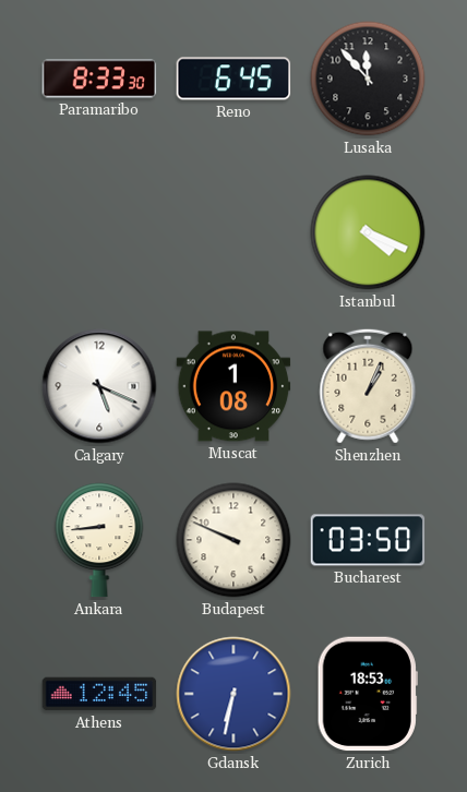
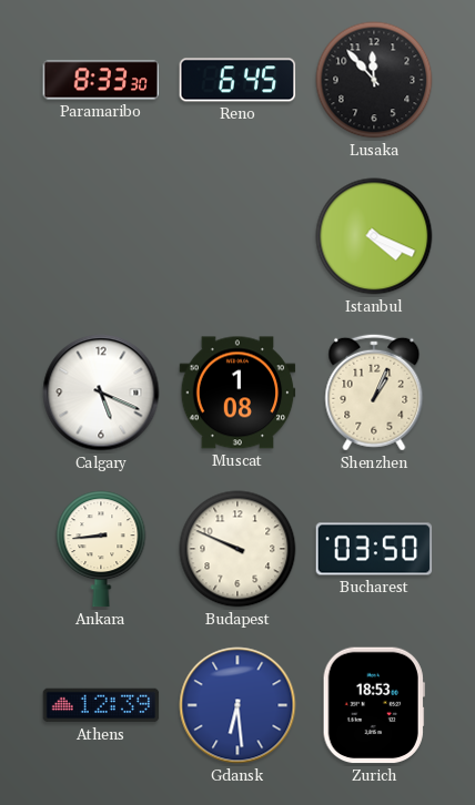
Athens: 12:45 -> 12:39 (101, 705)
Gdansk: 6:32 -> 6:29 (238, 705)
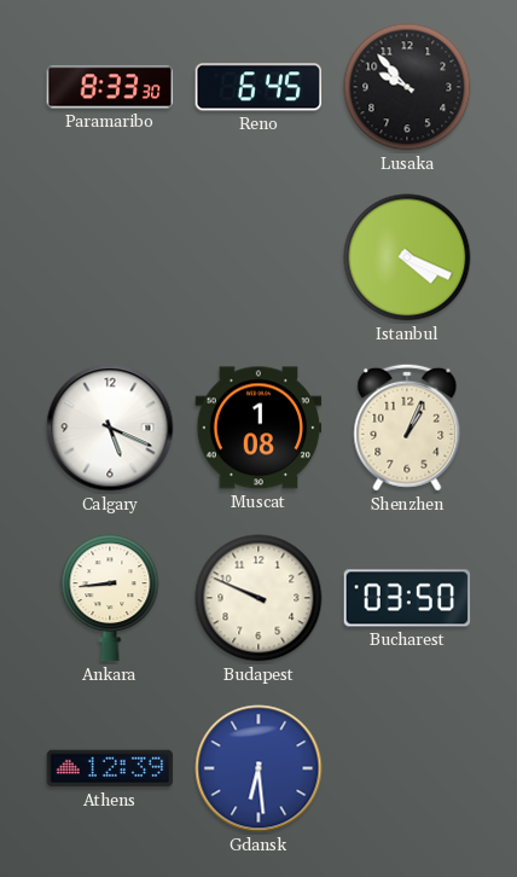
Lusaka: 11:53 -> 9:53 (407, 87)
Zurich: 18:53 -> none (374, 705)
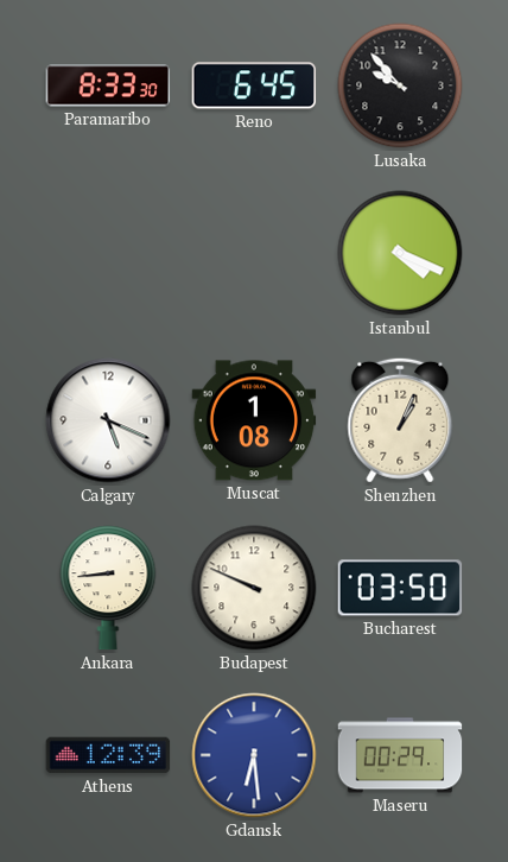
Maseru: none -> 00:29 (400, 755)
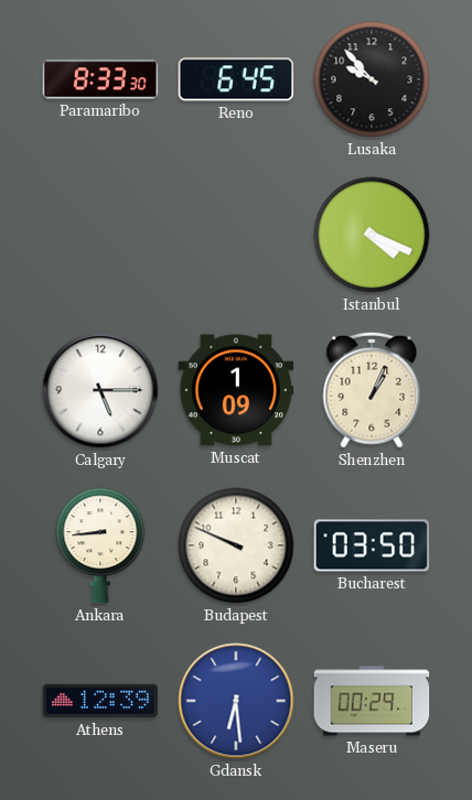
Calgary: 5:19 -> 5:15 (100, 390)
Muscat: 1:08 -> 1:09 (236, 390)
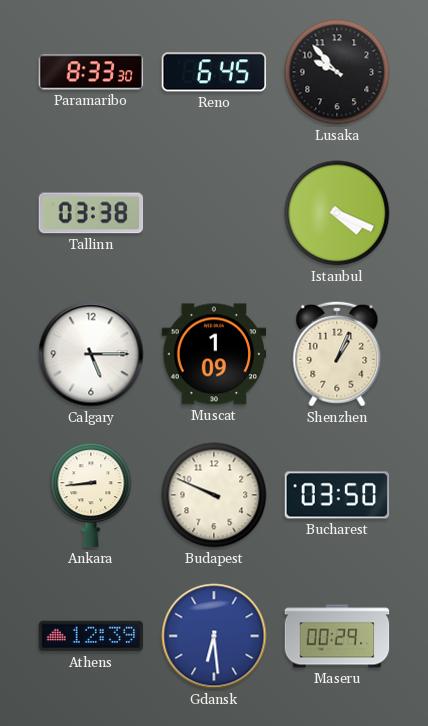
Tallinn: none -> 03:38 (91, 213)
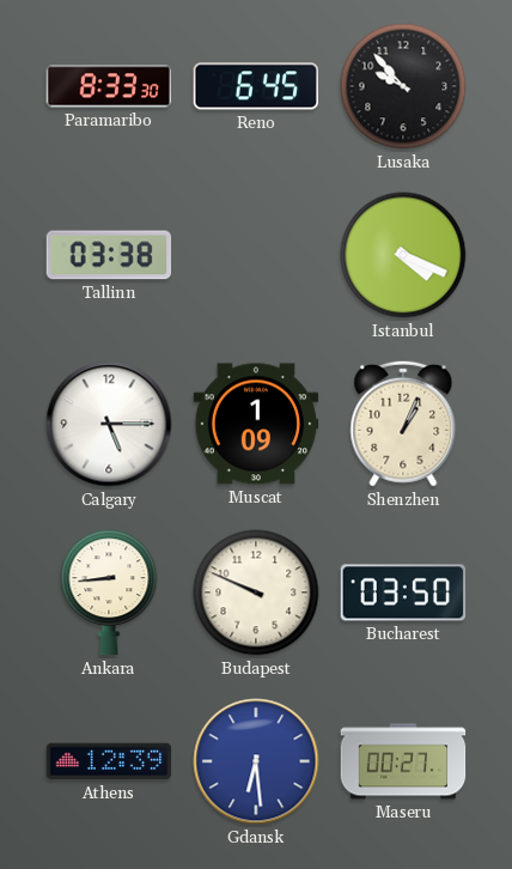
Maseru: 00:29 -> 00:27 (403, 761)
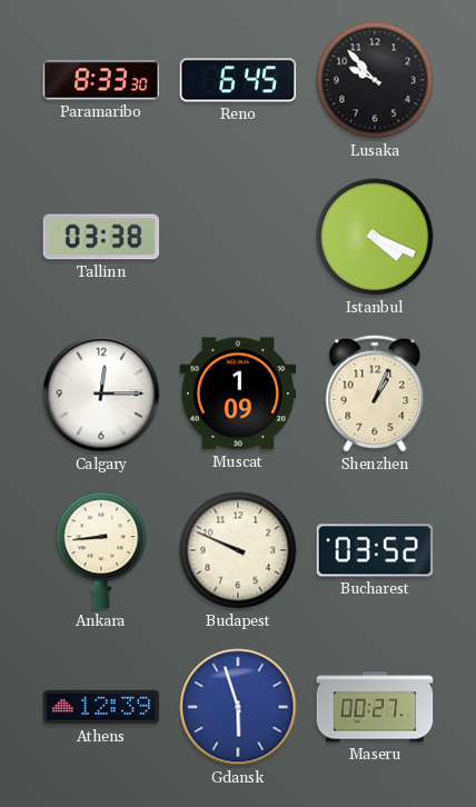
Calgary: 5:15 -> 12:15 (101, 393)
Bucharest: 03:50 -> 03:52 (375, 550)
Gdansk: 6:29 -> 5:57 (238, 707)
